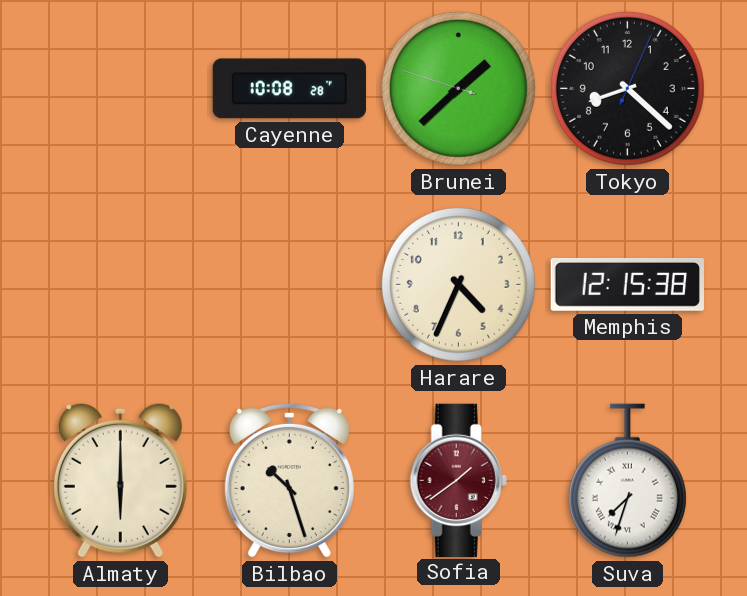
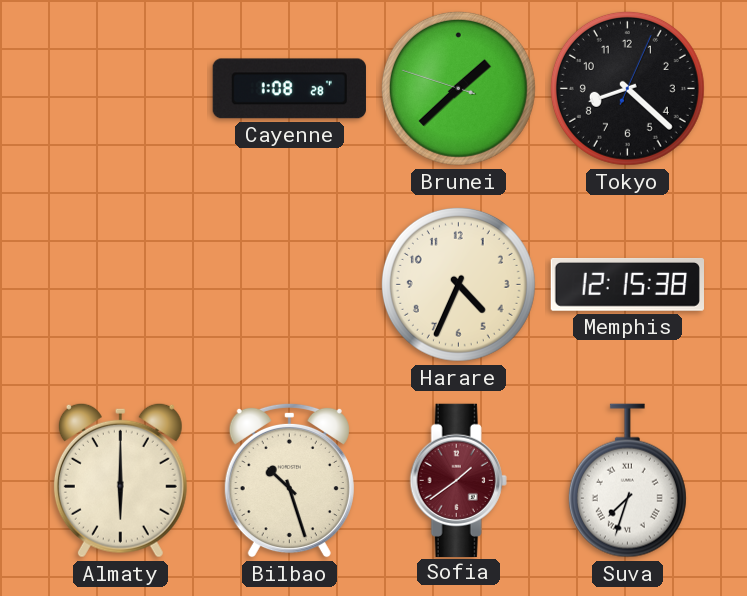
Cayenne: 10:08 -> 1:08 (289, 89)
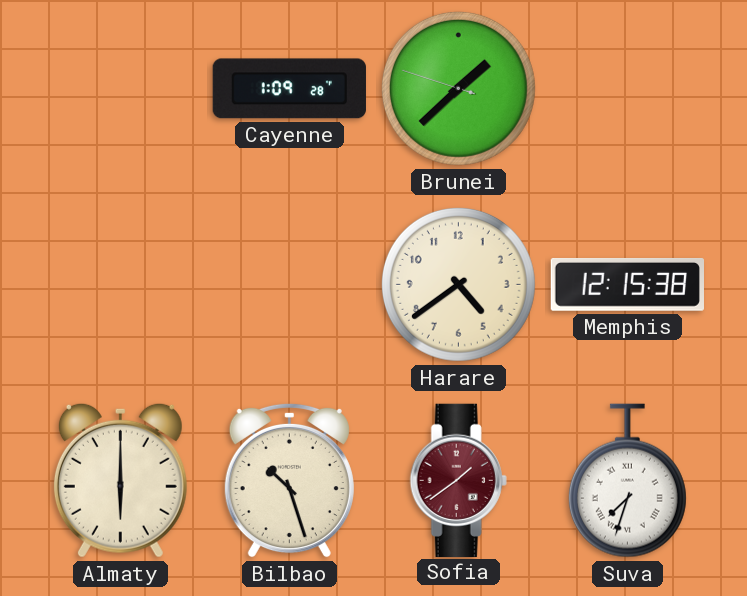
Cayenne: 1:08 -> 1:09 (289, 89)
Tokyo: 8:22 -> none (627, 88)
Harare: 4:34 -> 4:39 (458, 284)
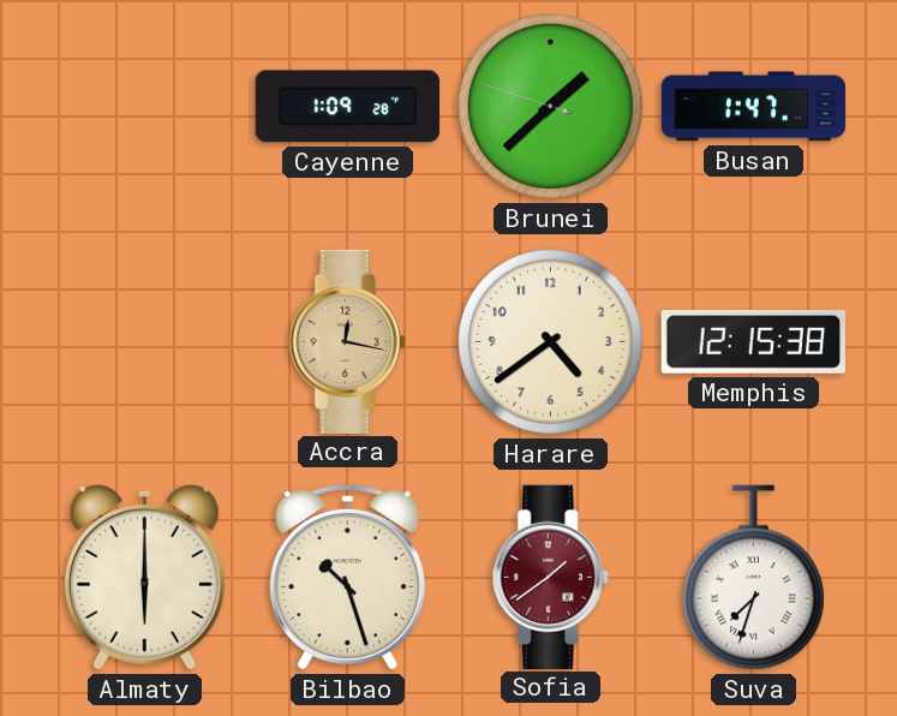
Busan: none -> 1:47 (754, 107)
Accra: none -> 12:17 (347, 341)
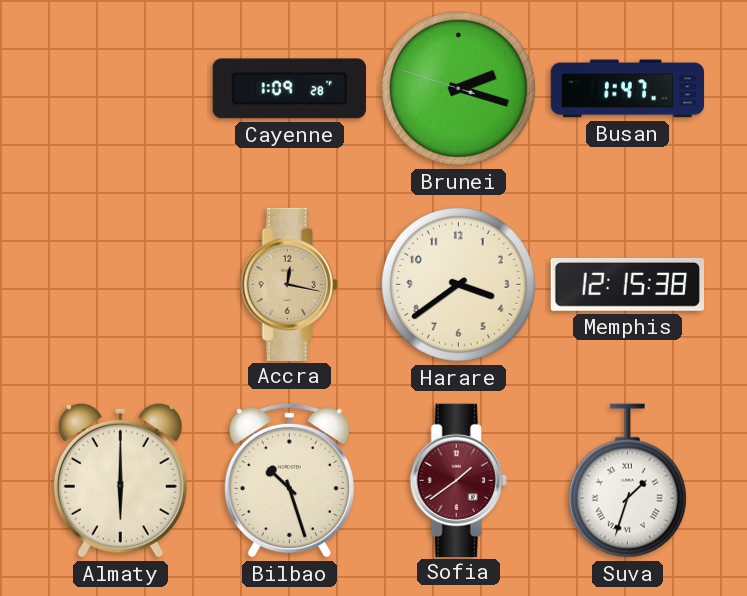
Brunei: 1:37 -> 2:17 (458, 88)
Harare: 4:39 -> 3:39 (458, 284)
Suva: 7:33 -> 1:33 (627, 481)
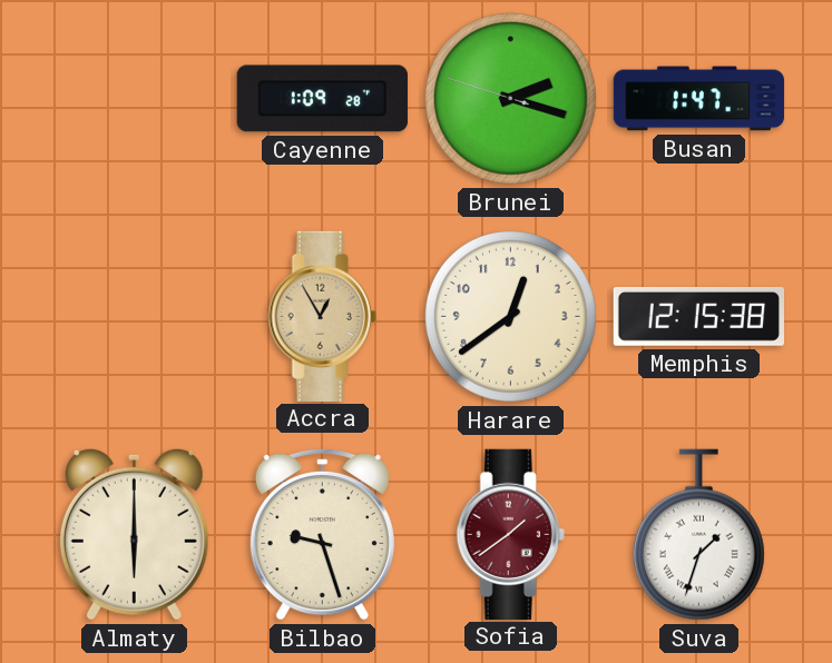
Accra: 12:17 -> 12:55 (322, 316)
Harare: 3:39 -> 12:39 (510, 316)
Bilbao: 10:27 -> 9:27 (322, 534)
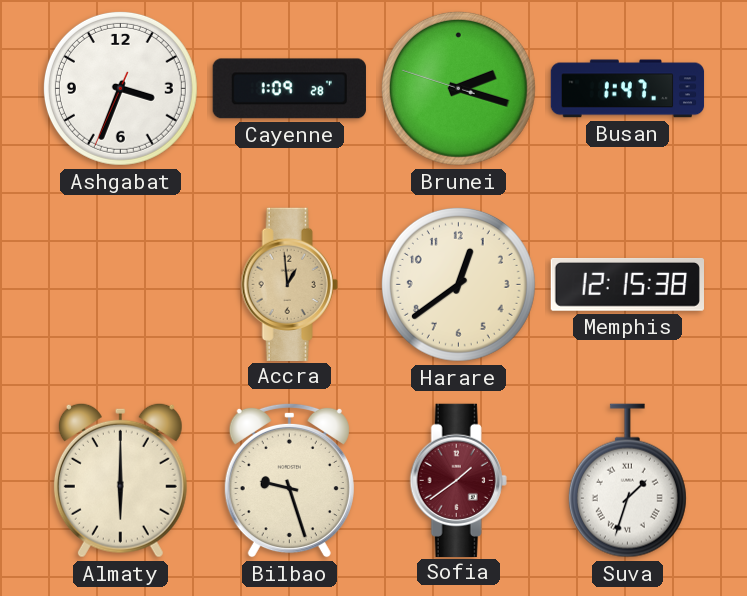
Ashgabat: none -> 3:33 (120, 88)
Accra: 12:55 -> 12:59 (289, 284)
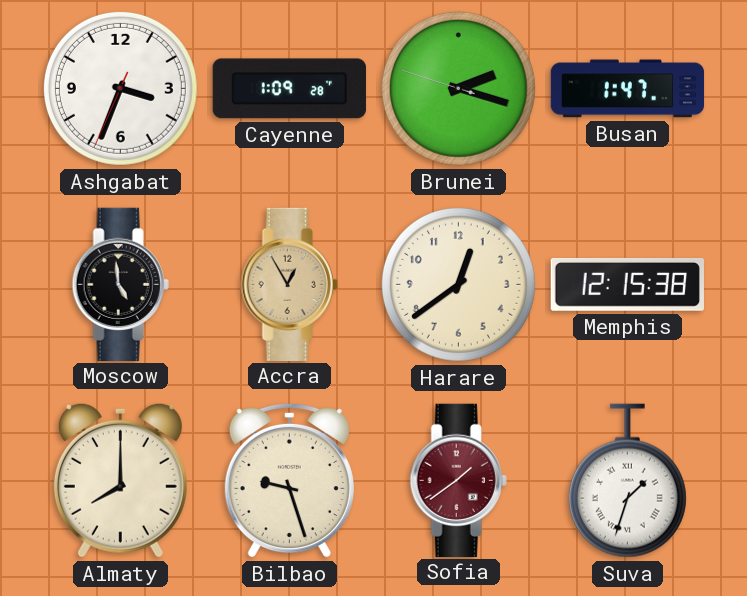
Moscow: none -> 4:59 (120, 284)
Accra: 12:59 -> 12:55 (289, 284)
Almaty: 6:00 -> 8:00 (120, 480)
